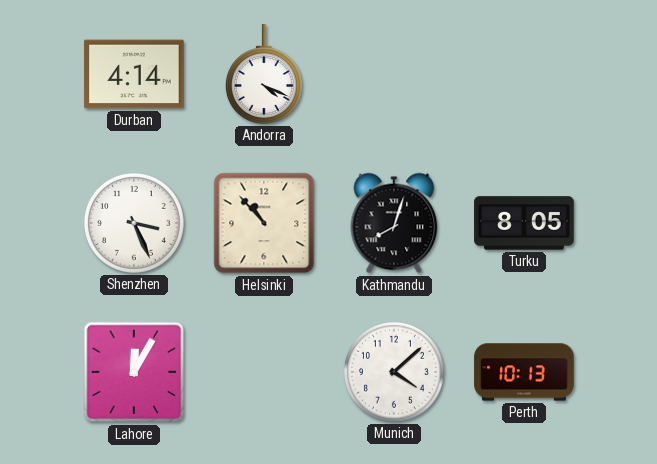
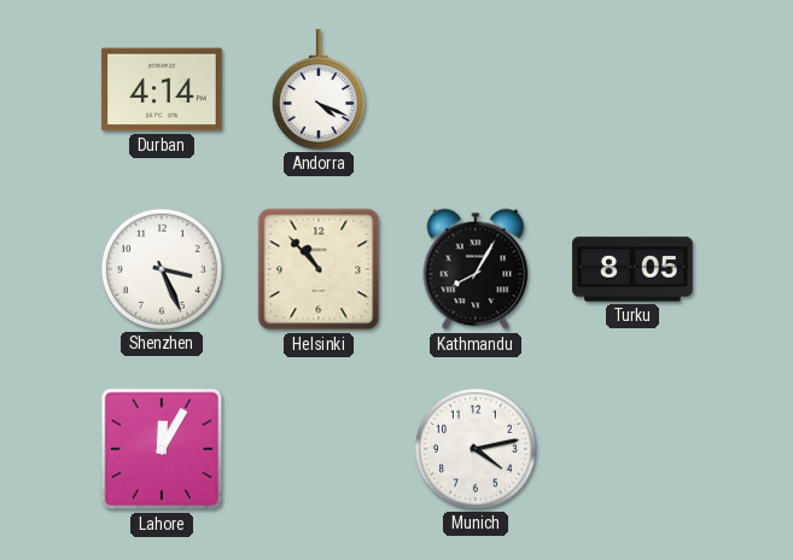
Kathmandu: 8:03 -> 8:05 (476, 269)
Munich: 4:08 -> 4:13 (476, 449)
Perth: 10:13 -> none (524, 372)
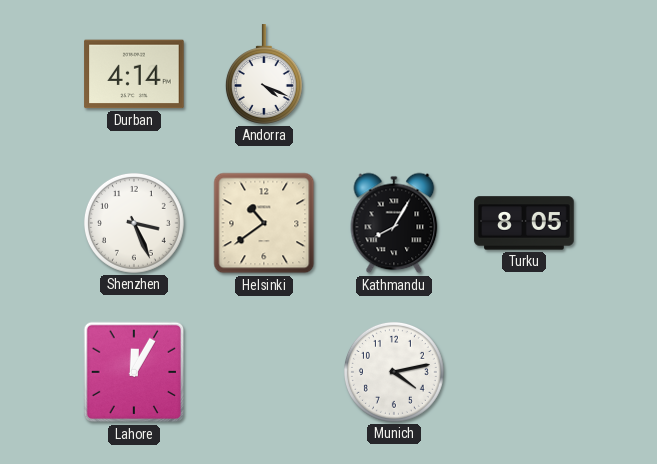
Helsinki: 10:53 -> 10:39 (264, 223)
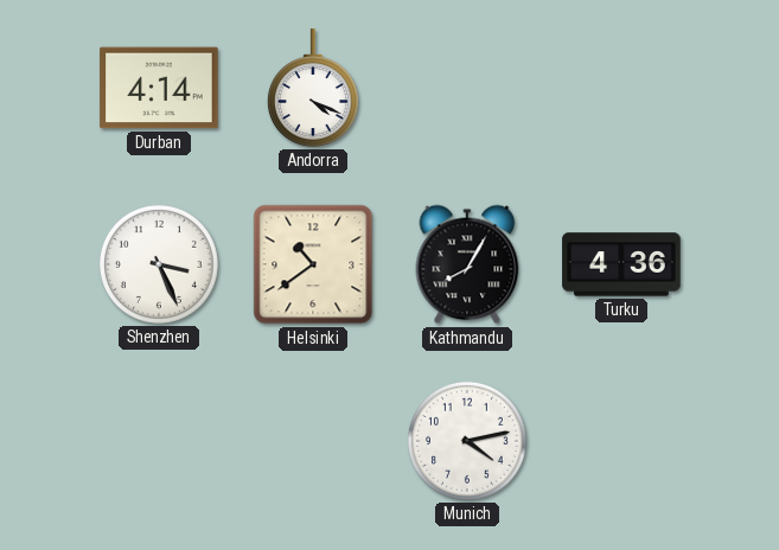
Turku: 8:05 -> 4:36 (621, 264)
Lahore: 12:05 -> none (134, 372)
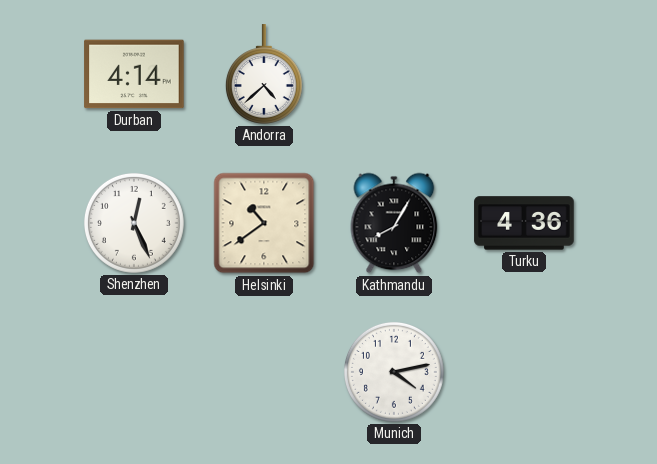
Andorra: 4:19 -> 4:38 (264, 74)
Shenzhen: 3:26 -> 12:26 (134, 223)
